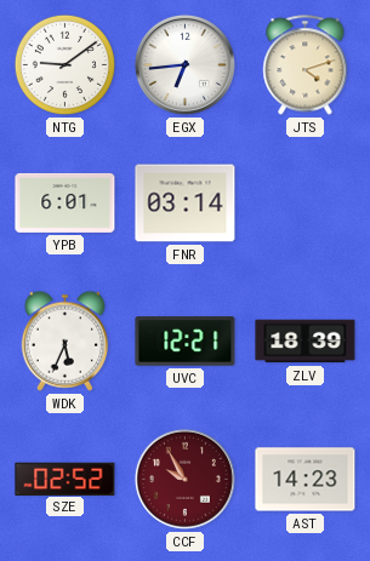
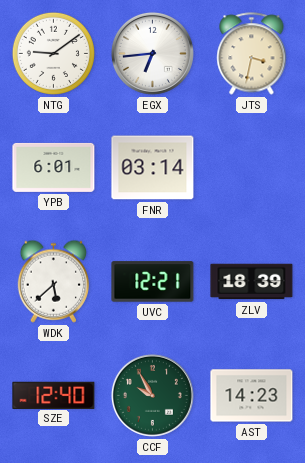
JTS: 4:12 -> 3:32 (252, 54)
WDK: 5:34 -> 5:38 (54, 281)
SZE: 02:52 -> 12:40 (54, 395)
CCF dial: burgundy -> green (152, 395)
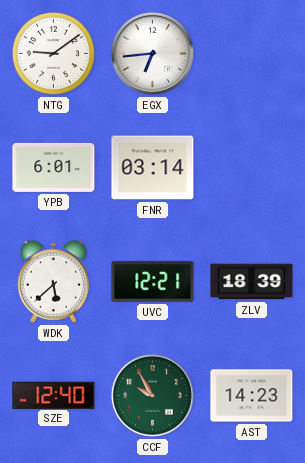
JTS: 3:32 -> none (252, 54)
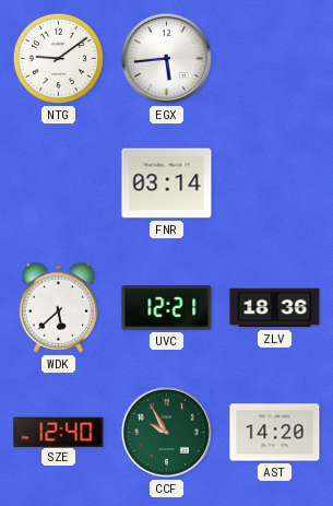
EGX: 6:44 -> 5:44 (166, 58)
YPB: 6:01 -> none (54, 167)
ZLV: 18:39 -> 18:36 (275, 308)
AST: 14:23 -> 14:20 (275, 433)
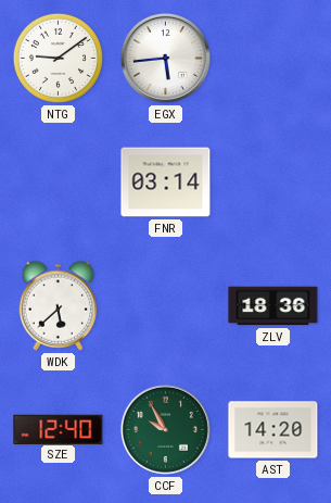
UVC: 12:21 -> none (167, 308)
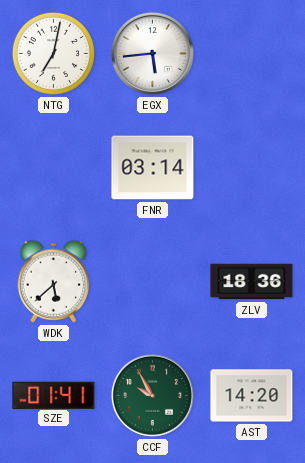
NTG: 9:09 -> 7:02 (53, 53)
SZE: 12:40 -> 01:41 (54, 395)
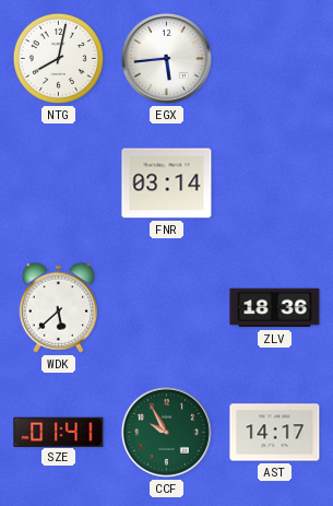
NTG: 7:02 -> 8:02 (58, 58)
AST: 14:20 -> 14:17 (275, 433)
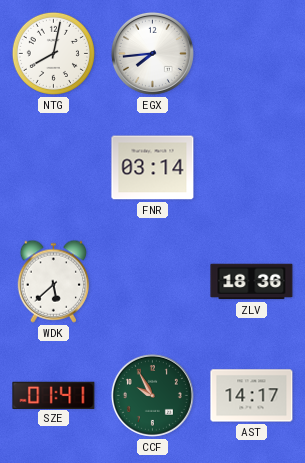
EGX: 5:44 -> 7:44 (152, 53)
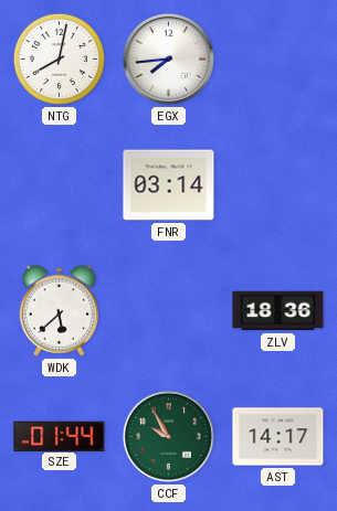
SZE: 01:41 -> 01:44 (60, 436)
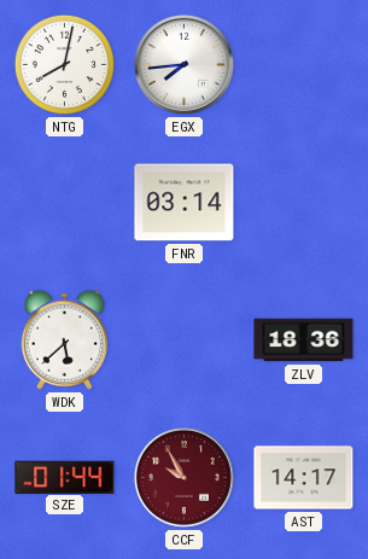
CCF dial: green -> burgundy (183, 477)
